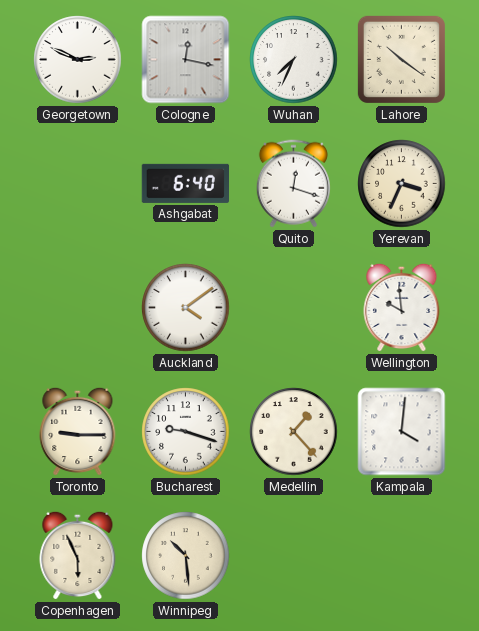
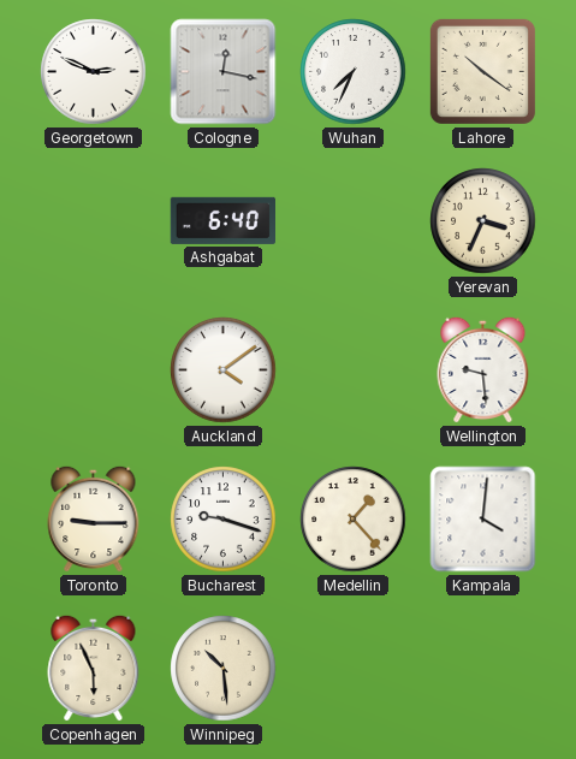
Quito: 12:18 -> none (293, 184)
Wellington: 9:59 -> 9:29 (483, 369)
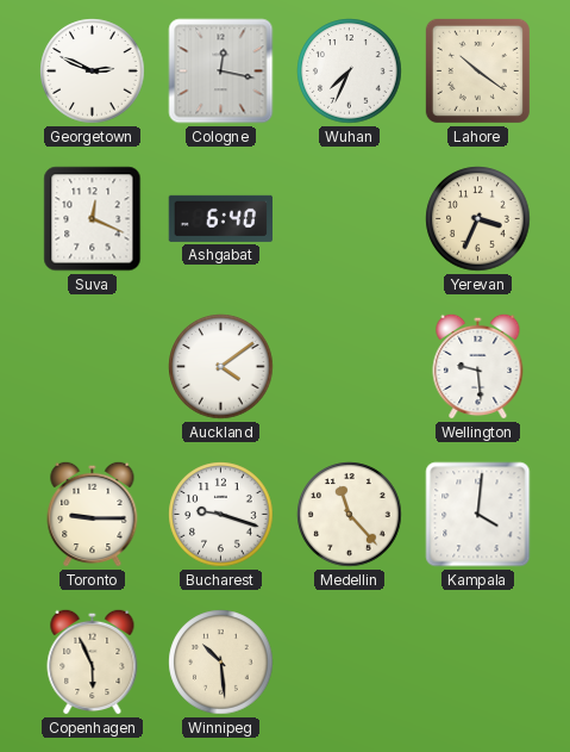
Suva: none -> 12:19 (93, 219)
Medellin: 1:23 -> 11:23 (350, 515)
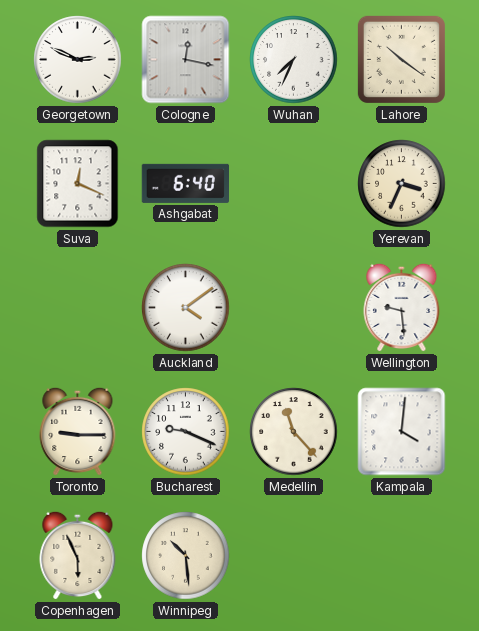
Bucharest: 9:18 -> 9:19 (186, 432)
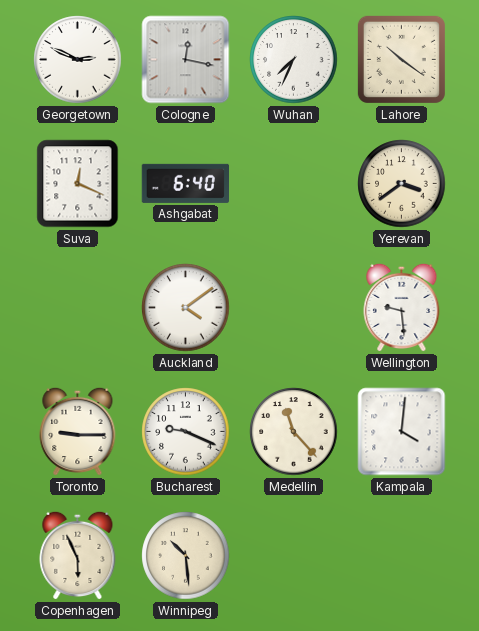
Yerevan: 3:34 -> 3:39 (402, 184)
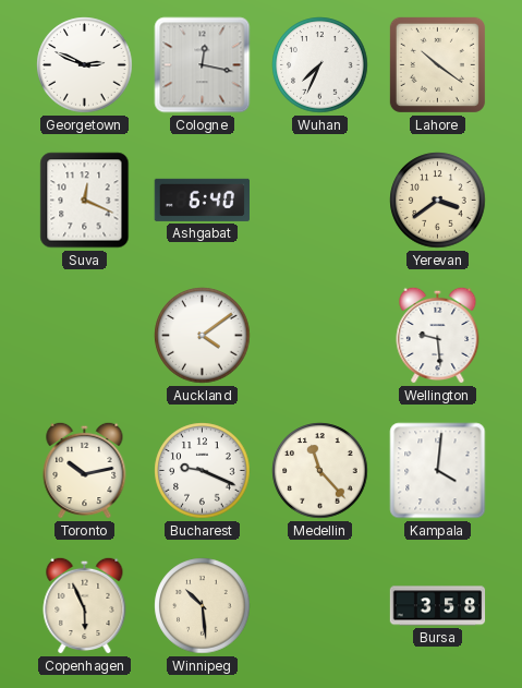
Toronto: 9:15 -> 10:13 (85, 470)
Bursa: none -> 3:58 (438, 606)
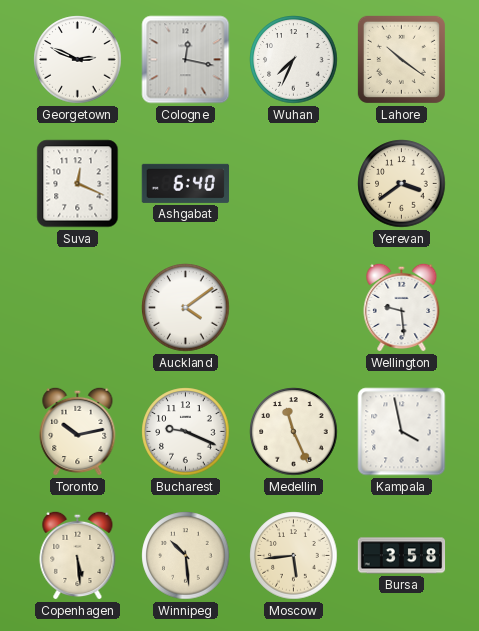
Medellin: 11:23 -> 11:26 (294, 432)
Kampala: 4:01 -> 3:58 (402, 432)
Copenhagen: 5:56 -> 5:29 (78, 555)
Moscow: none -> 5:44 (294, 556)
